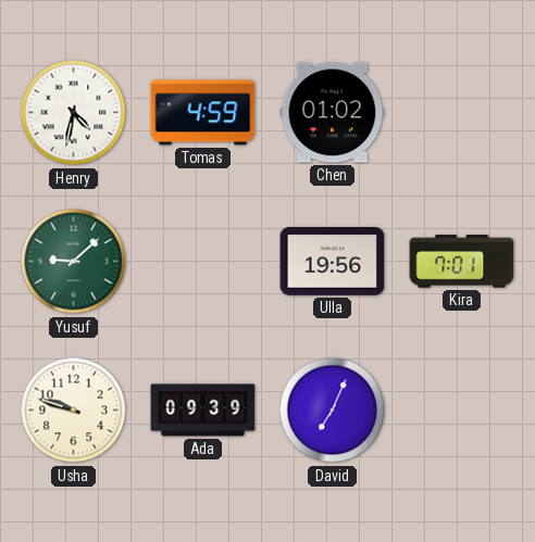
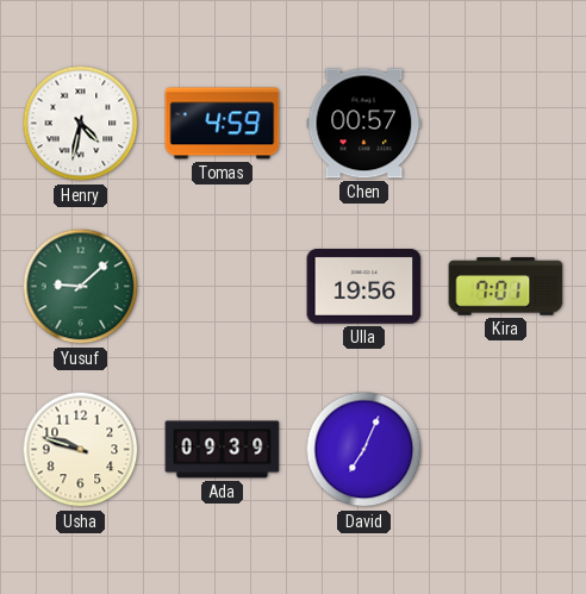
Chen: 01:02 -> 00:57 (364, 124)
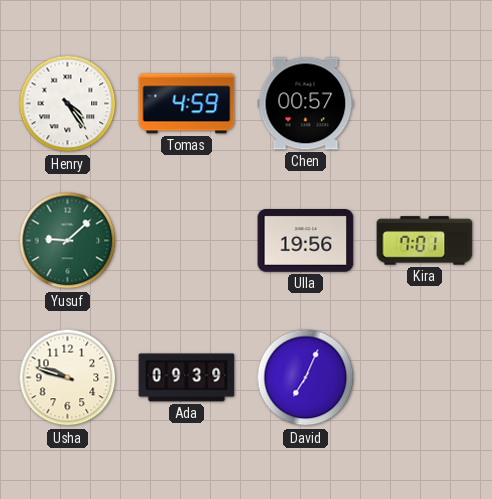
Henry: 4:32 -> 4:24 (68, 104)
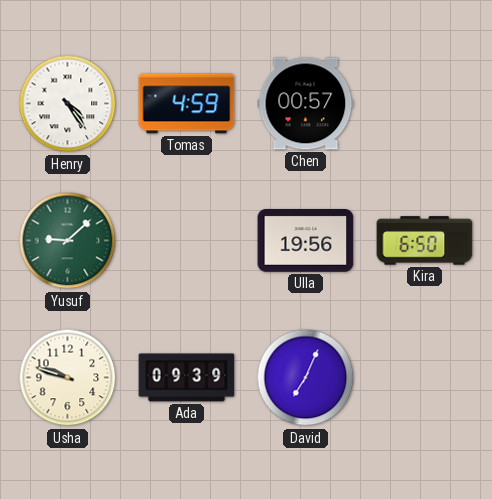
Kira: 7:01 -> 6:50 (425, 241)
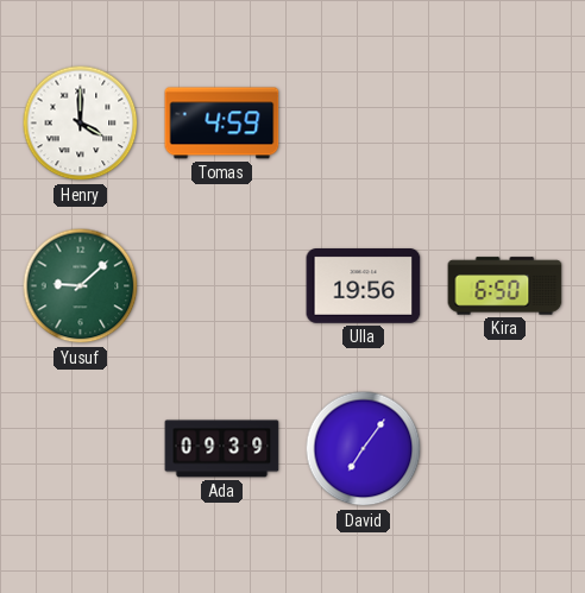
Henry: 4:24 -> 4:00 (81, 124)
Chen: 00:57 -> none (306, 104)
Usha: 9:48 -> none (68, 378)
David: 7:04 -> 7:06 (364, 449)
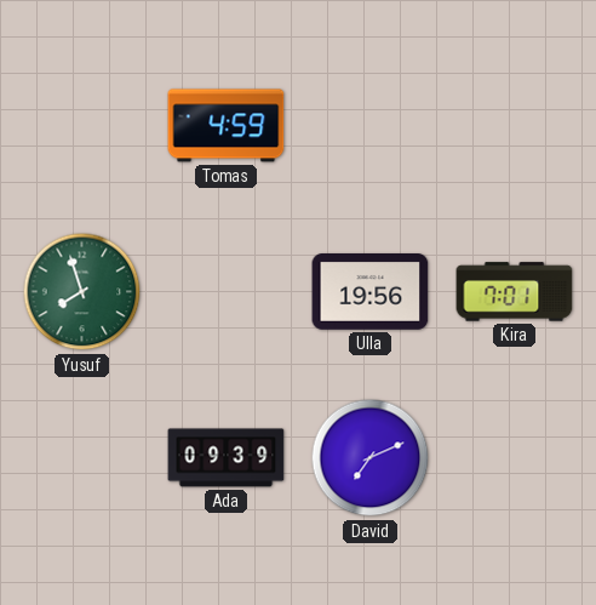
Henry: 4:00 -> none (81, 124)
Yusuf: 9:08 -> 7:57 (82, 292)
Kira: 6:50 -> 7:01 (515, 292)
David: 7:06 -> 7:11 (371, 458)
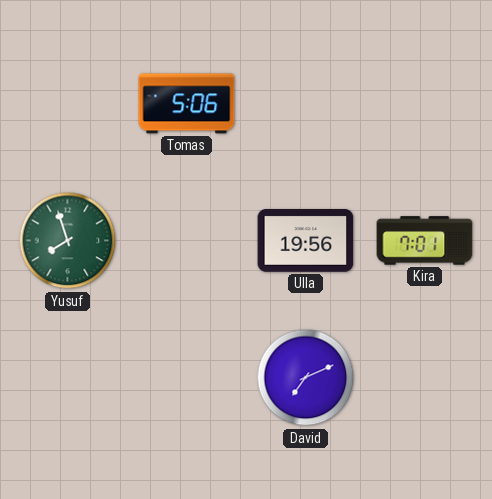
Tomas: 4:59 -> 5:06 (187, 104)
Ada: 09:39 -> none (227, 458)
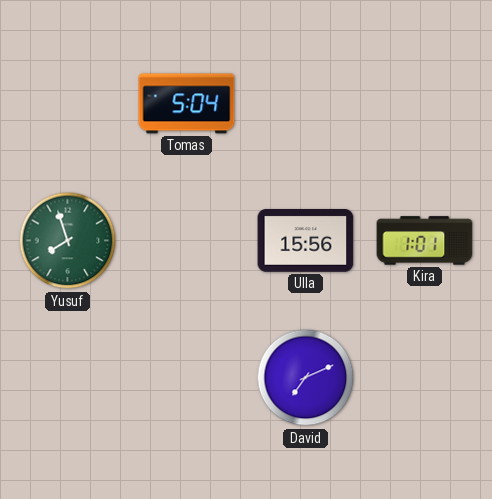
Tomas: 5:06 -> 5:04 (187, 104)
Ulla: 19:56 -> 15:56 (306, 241)
Kira: 7:01 -> 1:01 (425, 241)
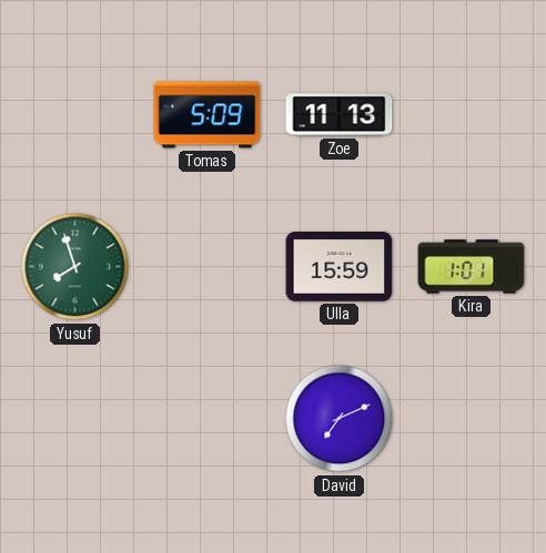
Tomas: 5:04 -> 5:09 (208, 115)
Zoe: none -> 11:13 (340, 115)
Ulla: 15:56 -> 15:59 (340, 267)
